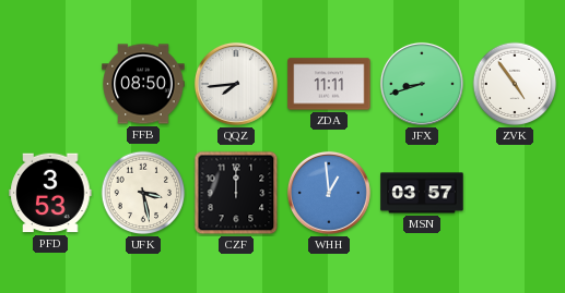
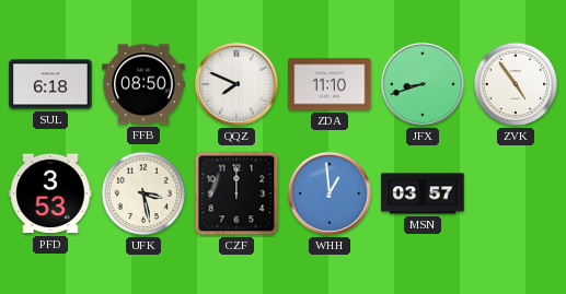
SUL: none -> 6:18 (50, 84)
QQZ: 7:44 -> 7:49 (236, 84)
ZDA: 11:11 -> 11:10 (330, 84)
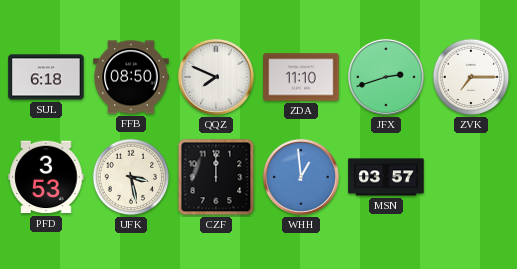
JFX: 8:42 -> 2:42 (386, 77)
ZVK: 4:54 -> 7:15 (471, 77)
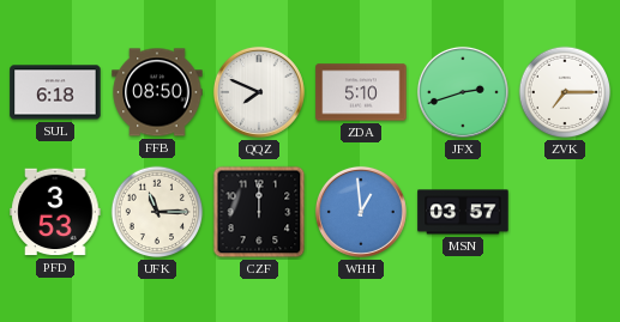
ZDA: 11:10 -> 5:10 (361, 92)
UFK: 3:28 -> 11:15 (157, 212)
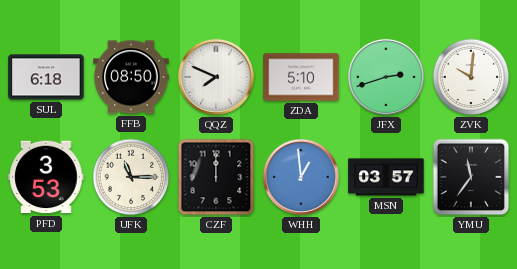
ZVK: 7:15 -> 10:01 (471, 77)
YMU: none -> 11:36 (471, 177)
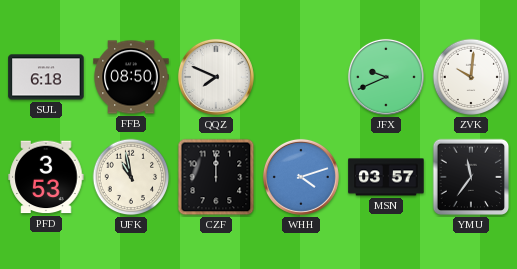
ZDA: 5:10 -> none (301, 77)
JFX: 2:42 -> 9:41 (386, 77)
UFK: 11:15 -> 10:58 (131, 177)
WHH: 12:59 -> 4:12 (301, 177)
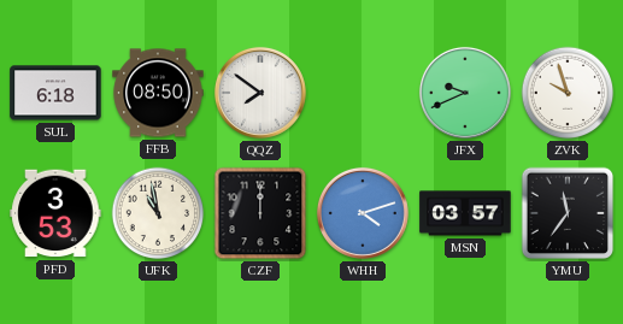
QQZ: 7:49 -> 7:51 (260, 93)
ZVK: 10:01 -> 9:57 (568, 93)
